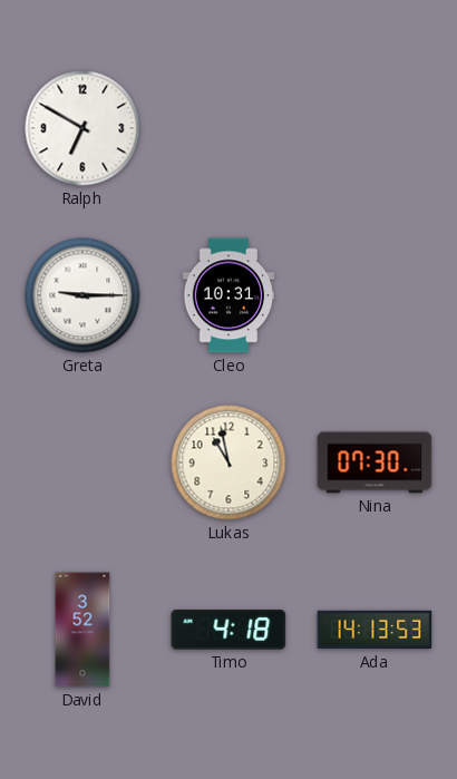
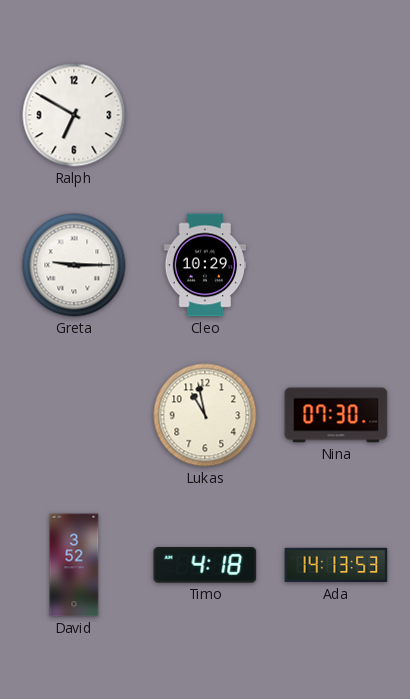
Cleo: 10:31 -> 10:29 (205, 265)
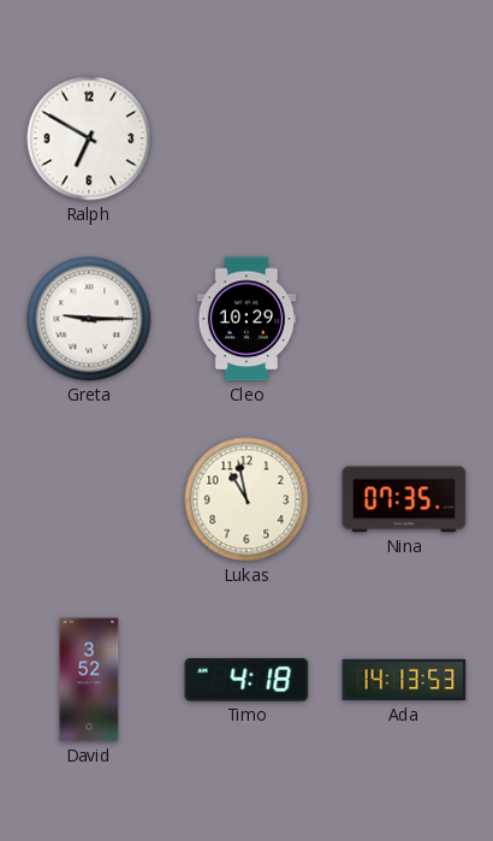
Nina: 07:30 -> 07:35 (404, 499)
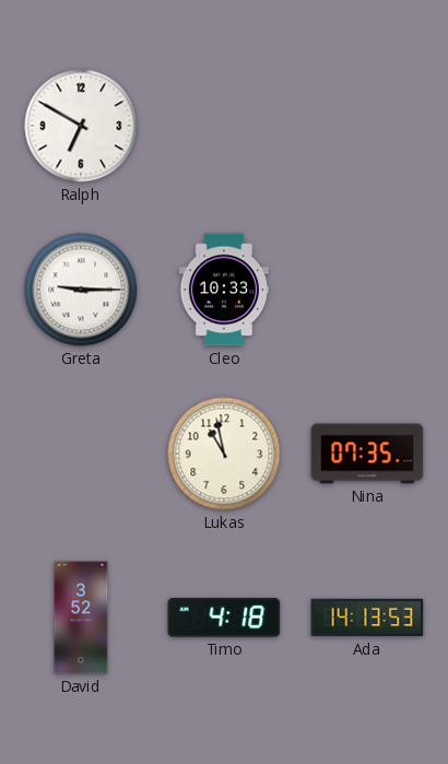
Cleo: 10:29 -> 10:33 (224, 290)
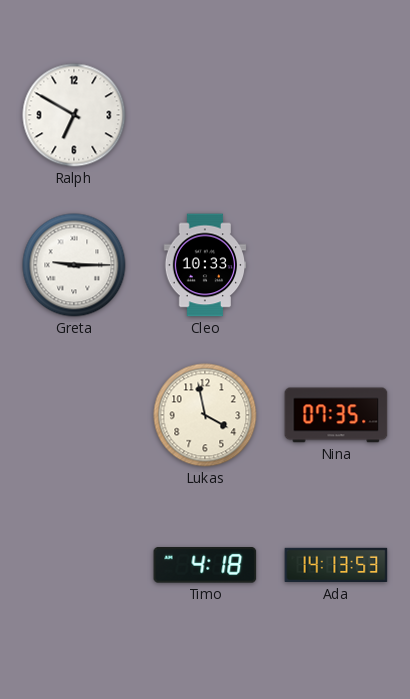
Lukas: 10:58 -> 3:58 (205, 415)
David: 3:52 -> none (81, 618)
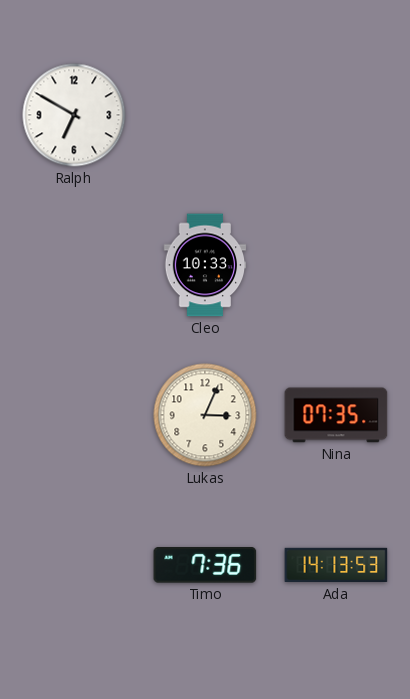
Greta: 9:15 -> none (74, 265)
Lukas: 3:58 -> 3:04 (205, 415)
Timo: 4:18 -> 7:36 (205, 565)
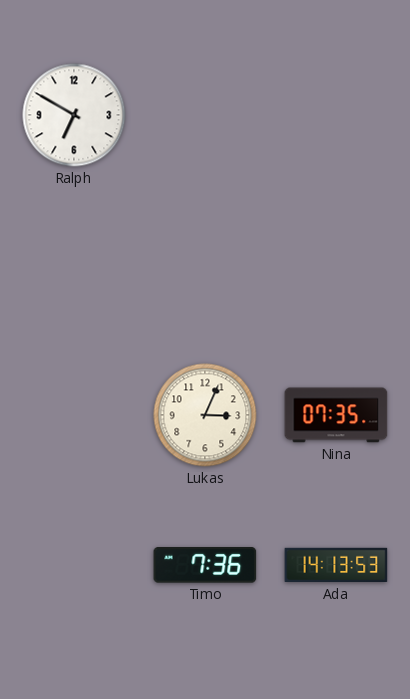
Cleo: 10:33 -> none (205, 265)
